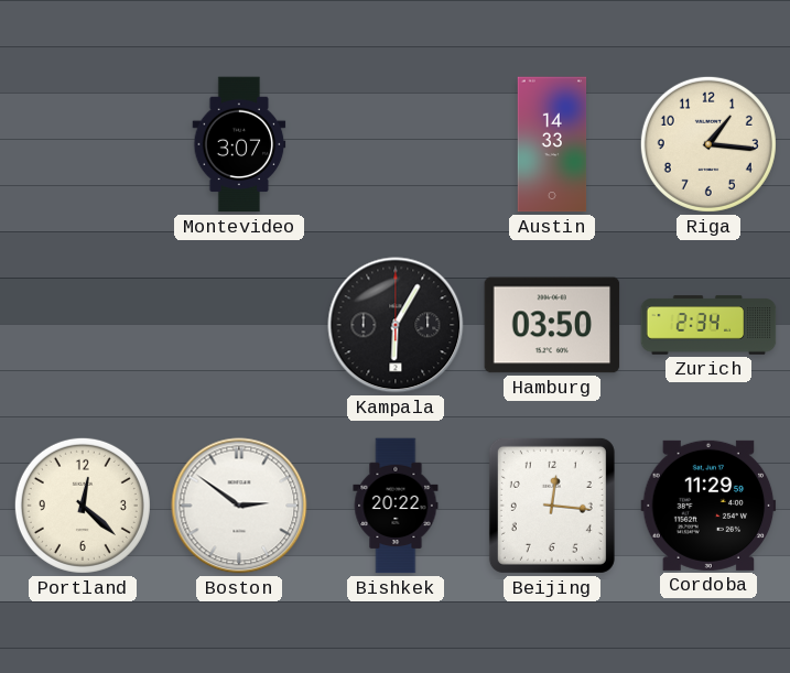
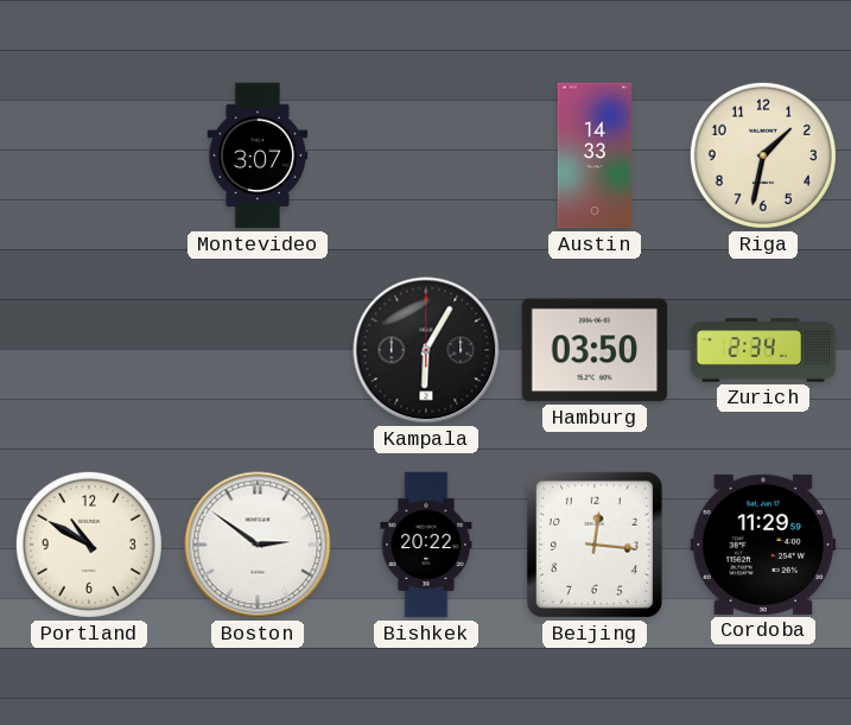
Riga: 1:16 -> 1:32 (763, 155)
Portland: 12:22 -> 10:50 (89, 545)
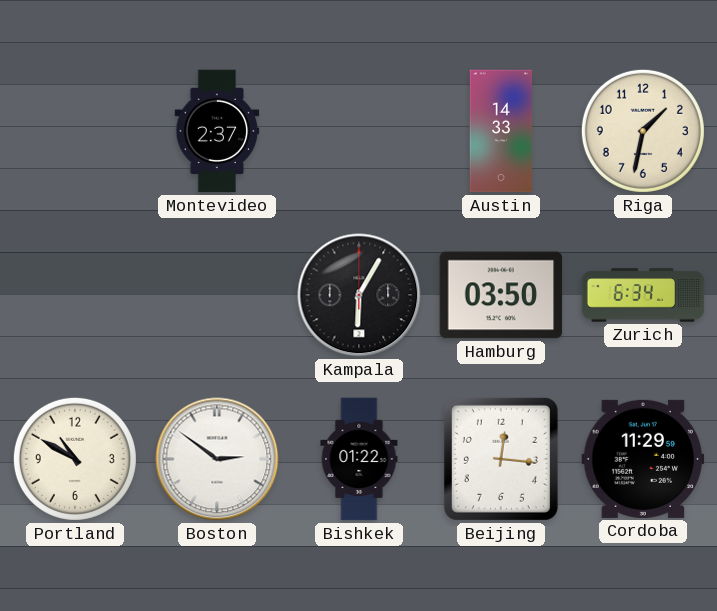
Montevideo: 3:07 -> 2:37 (217, 131)
Zurich: 2:34 -> 6:34 (643, 295)
Bishkek: 20:22 -> 01:22 (359, 459)
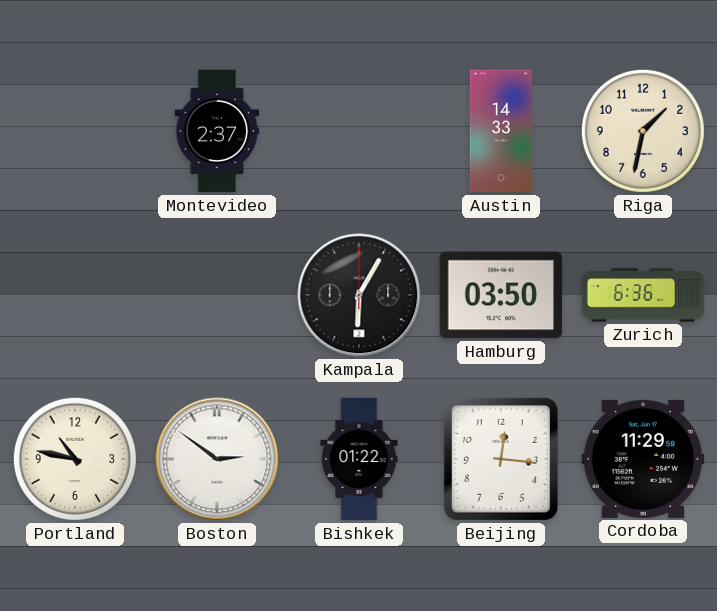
Zurich: 6:34 -> 6:36 (643, 295)
Portland: 10:50 -> 10:47 (75, 459)
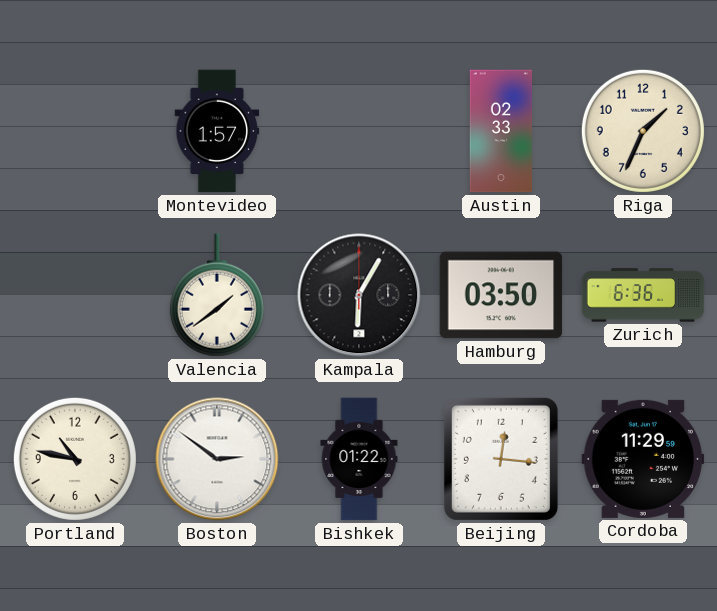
Montevideo: 2:37 -> 1:57 (217, 131)
Austin: 14:33 -> 02:33 (501, 131)
Riga: 1:32 -> 1:34 (643, 131)
Valencia: none -> 1:39 (217, 295)
